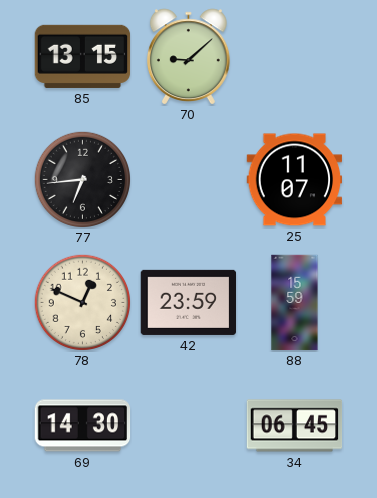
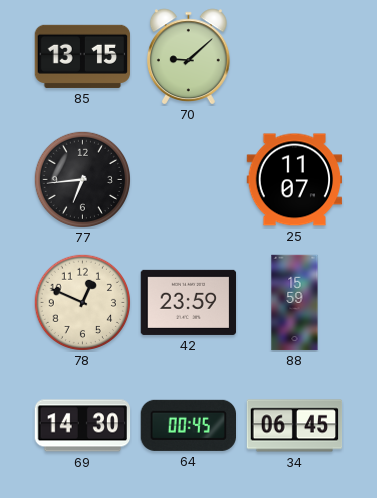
64: none -> 00:45 (188, 425)
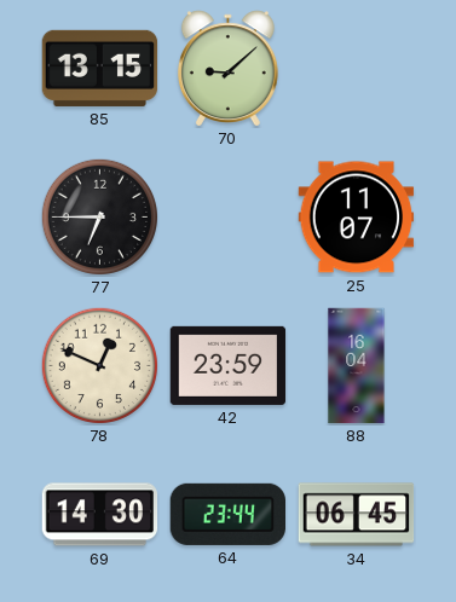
77: 6:44 -> 6:45 (99, 216)
88: 15:59 -> 16:04 (357, 366)
64: 00:45 -> 23:44 (227, 514)
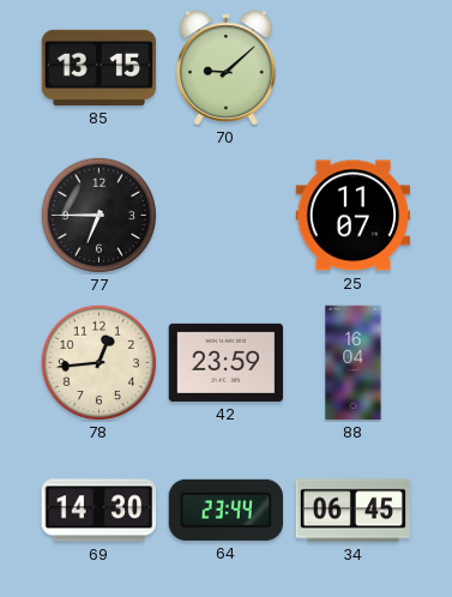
78: 12:49 -> 12:44 (98, 362)
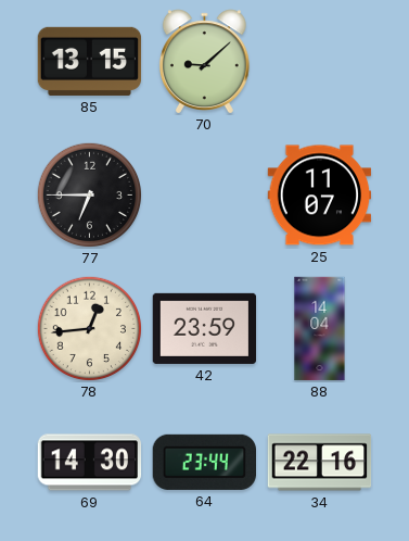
88: 16:04 -> 14:04 (320, 329)
34: 06:45 -> 22:16 (320, 463)
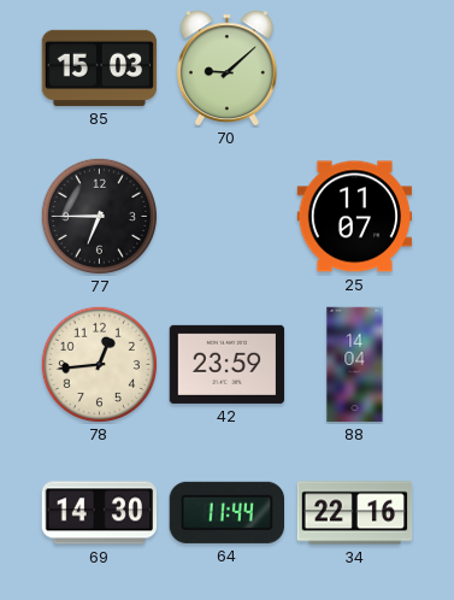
85: 13:15 -> 15:03 (100, 67)
64: 23:44 -> 11:44 (226, 512)
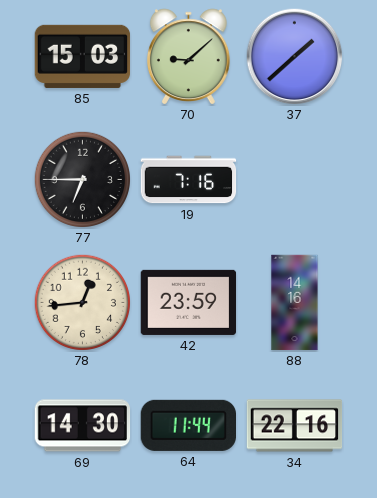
37: none -> 1:38 (295, 57)
19: none -> 7:16 (189, 180)
25: 11:07 -> none (355, 217)
88: 14:04 -> 14:16 (295, 303)
